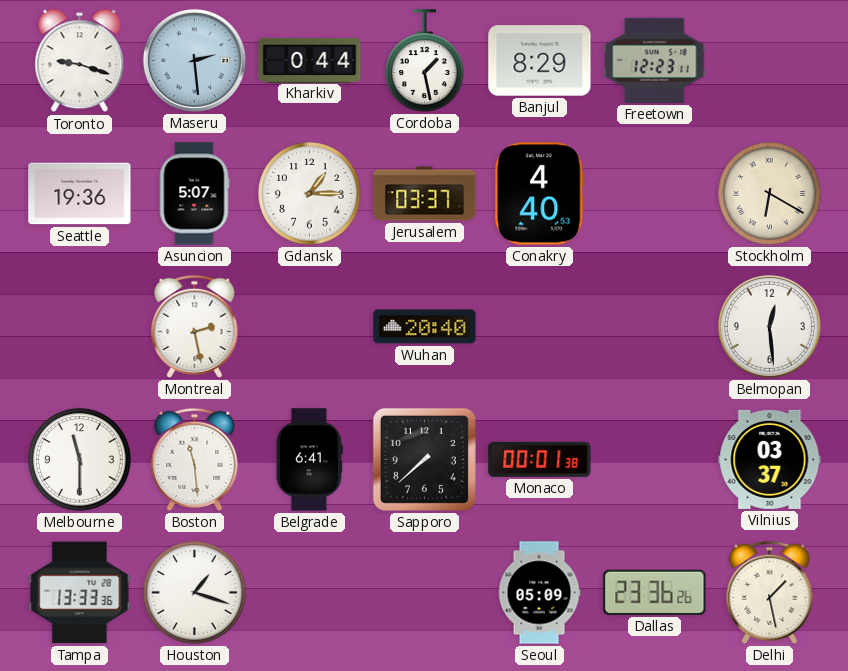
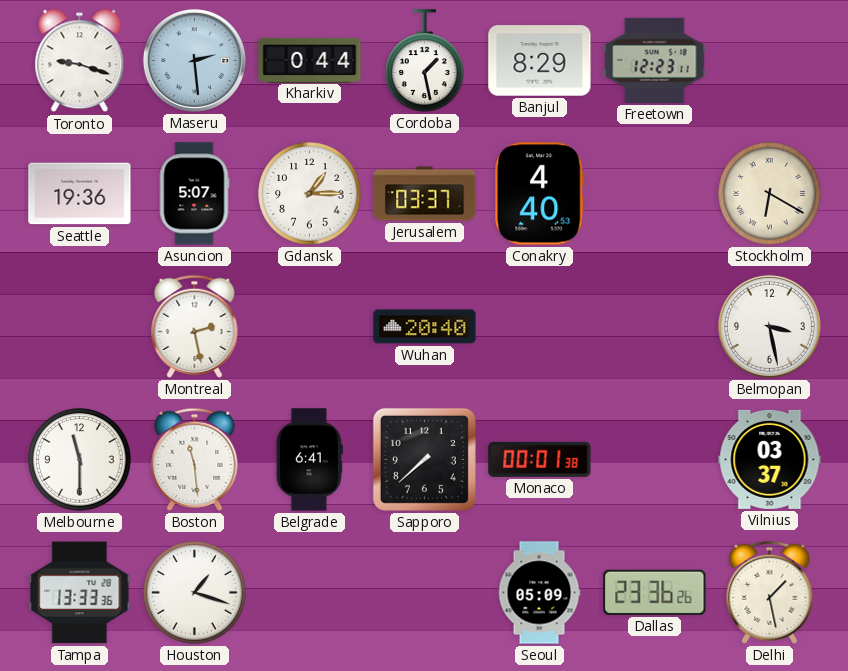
Belmopan: 12:29 -> 3:28 (769, 326)
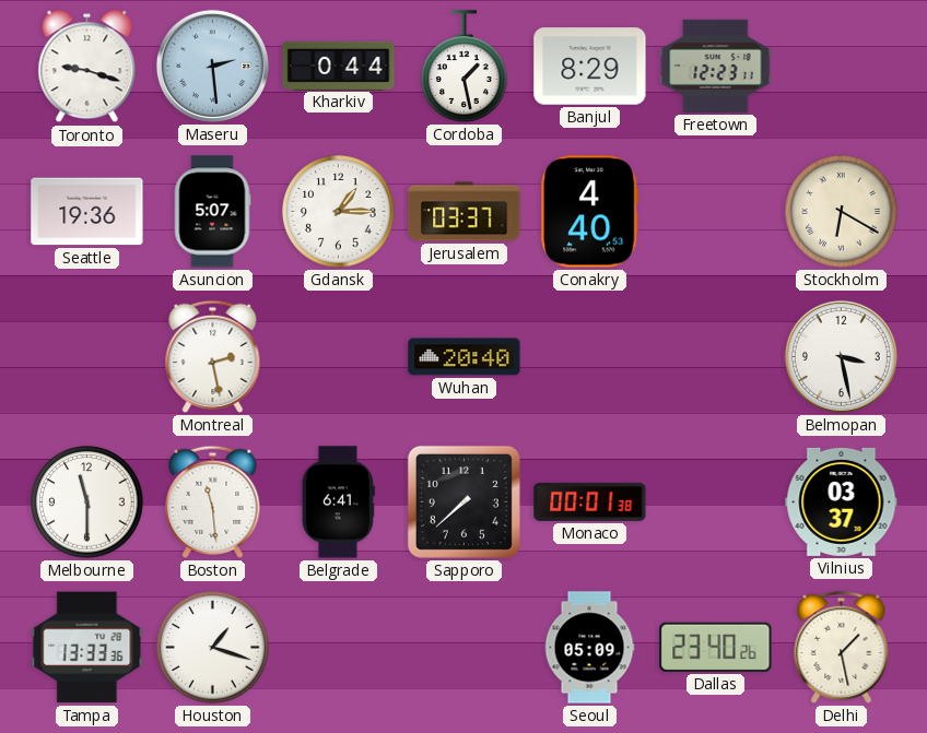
Dallas: 23:36 -> 23:40 (716, 647)
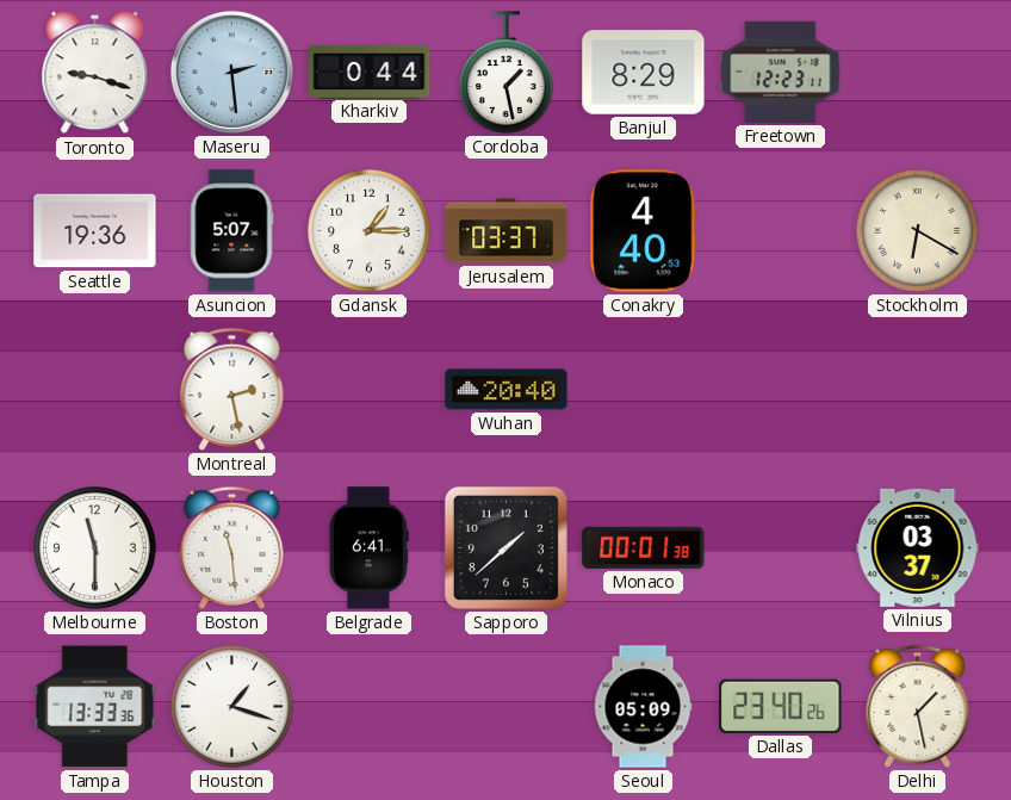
Belmopan: 3:28 -> none (841, 356)
Sapporo: 7:38 -> 1:38 (505, 547)
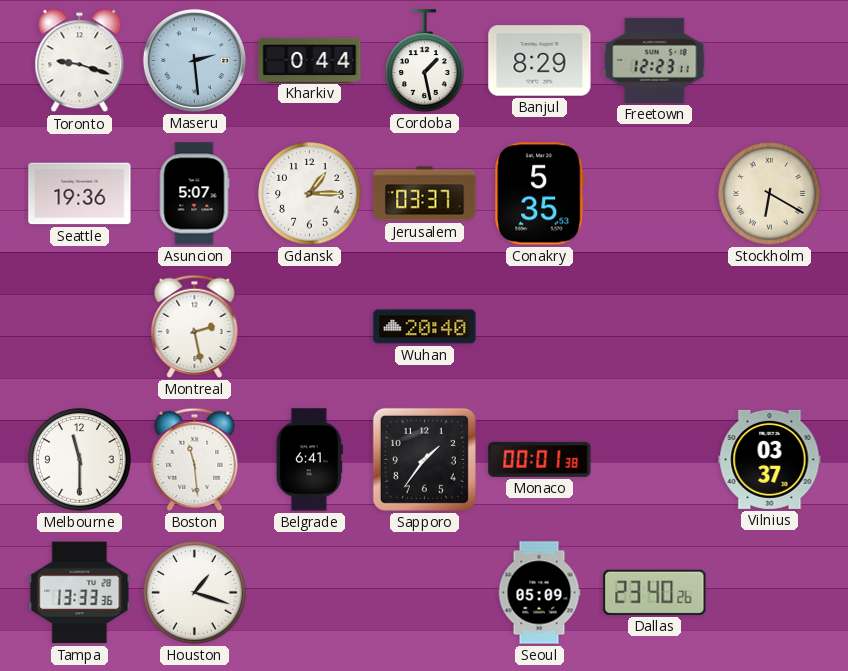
Conakry: 4:40 -> 5:35 (540, 194)
Sapporo: 1:38 -> 1:36 (424, 459)
Delhi: 1:28 -> none (918, 706)
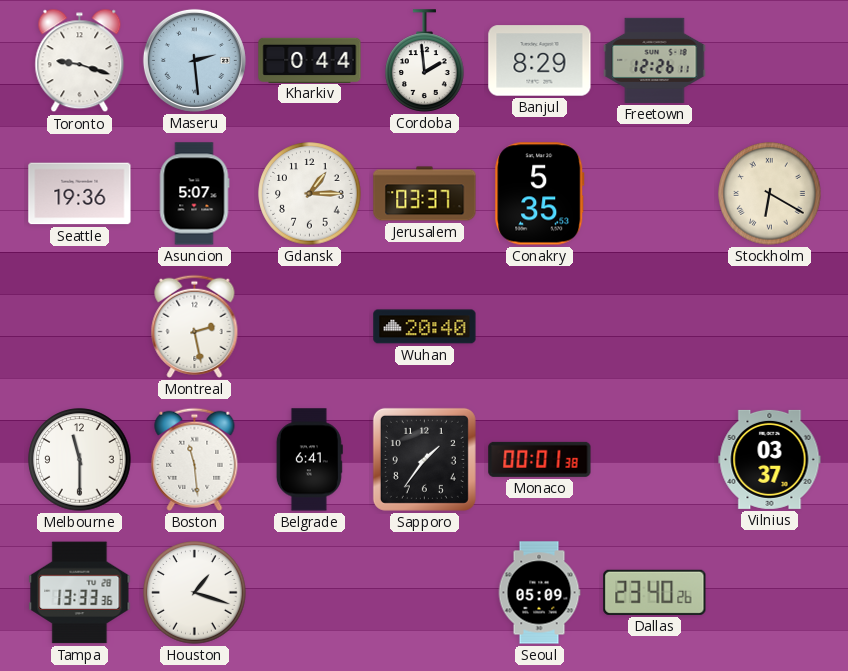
Cordoba: 1:28 -> 1:59 (425, 61)
Freetown: 12:23 -> 12:26 (655, 60)
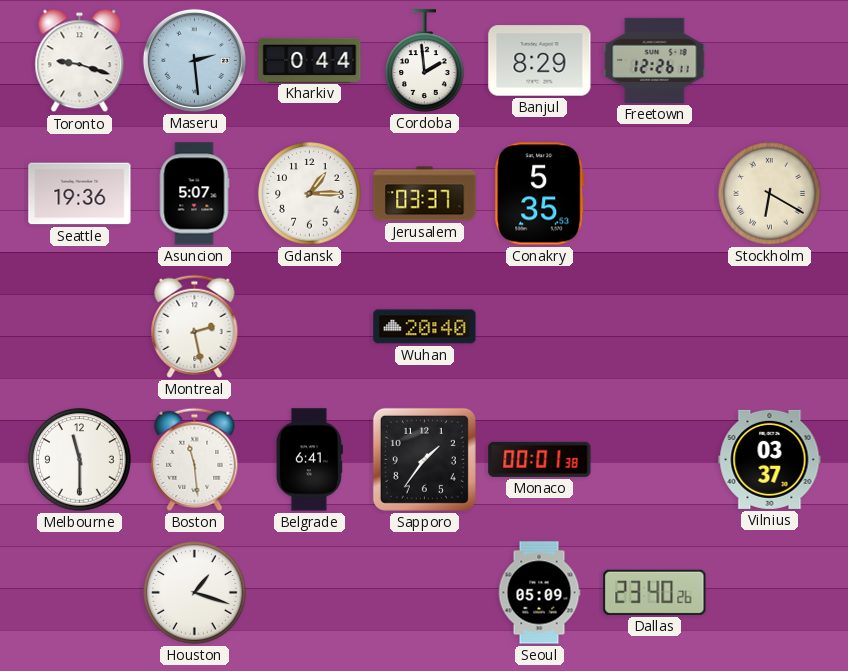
Tampa: 13:33 -> none (80, 593)
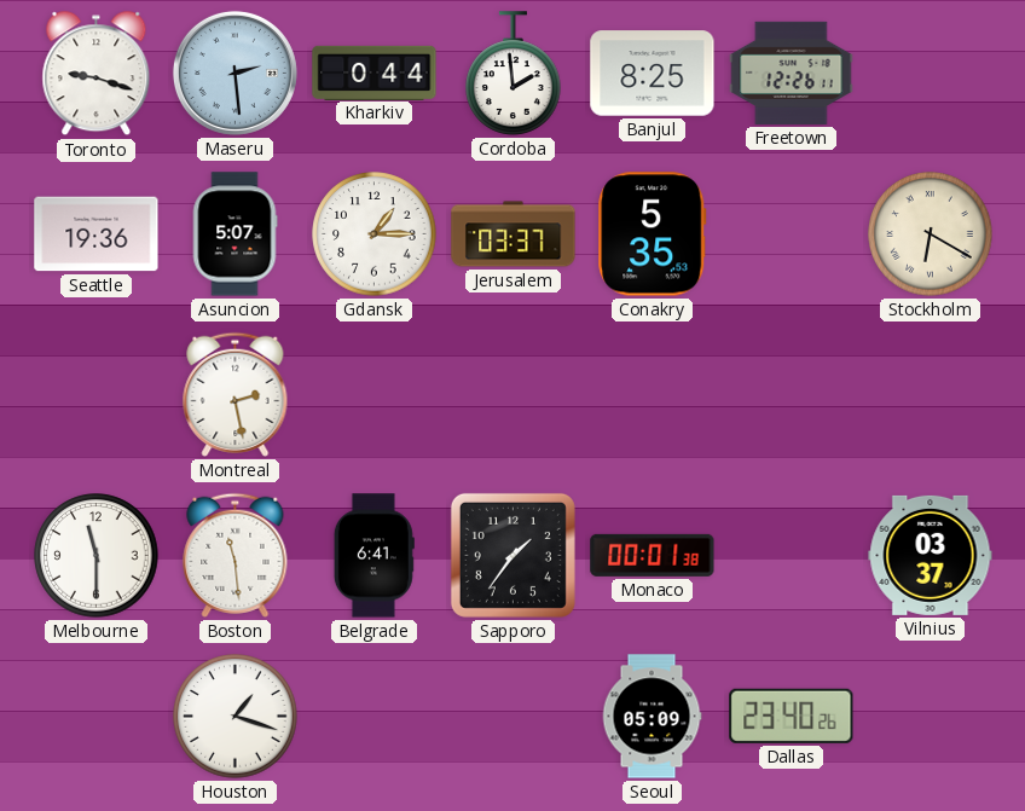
Banjul: 8:29 -> 8:25 (653, 74)
Wuhan: 20:40 -> none (425, 327)
